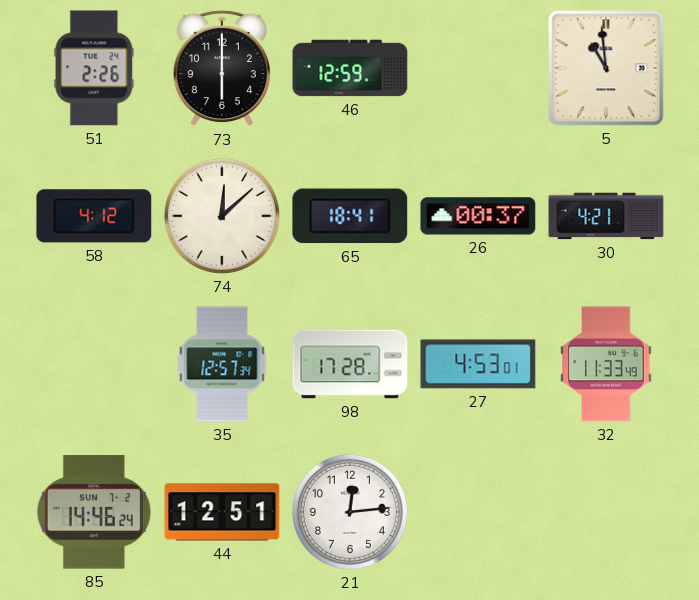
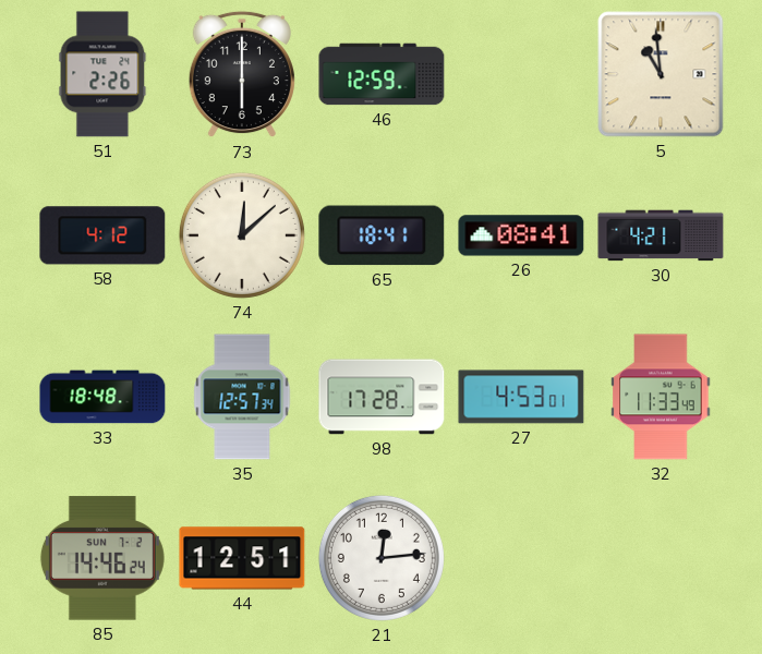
26: 00:37 -> 08:41 (521, 235)
33: none -> 18:48 (102, 397)
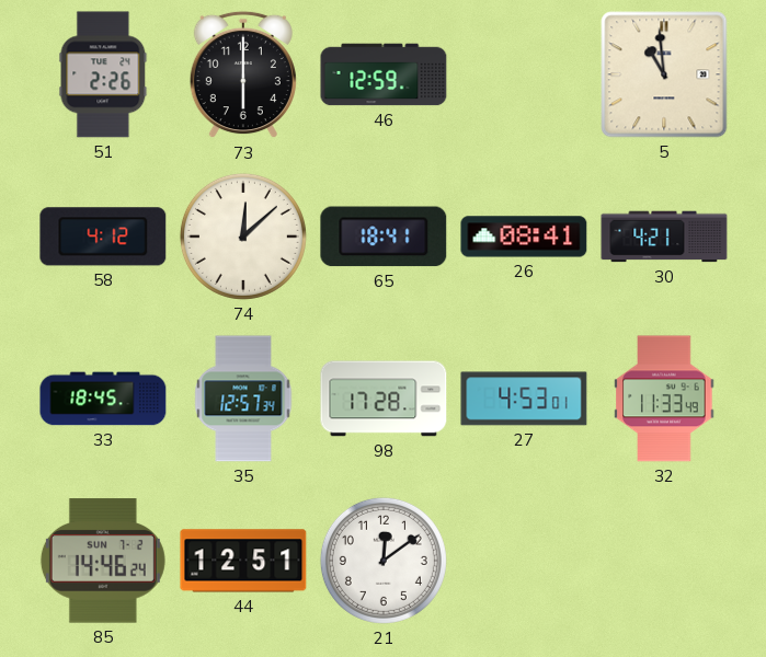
33: 18:48 -> 18:45 (103, 399)
21: 12:14 -> 12:09 (384, 561)
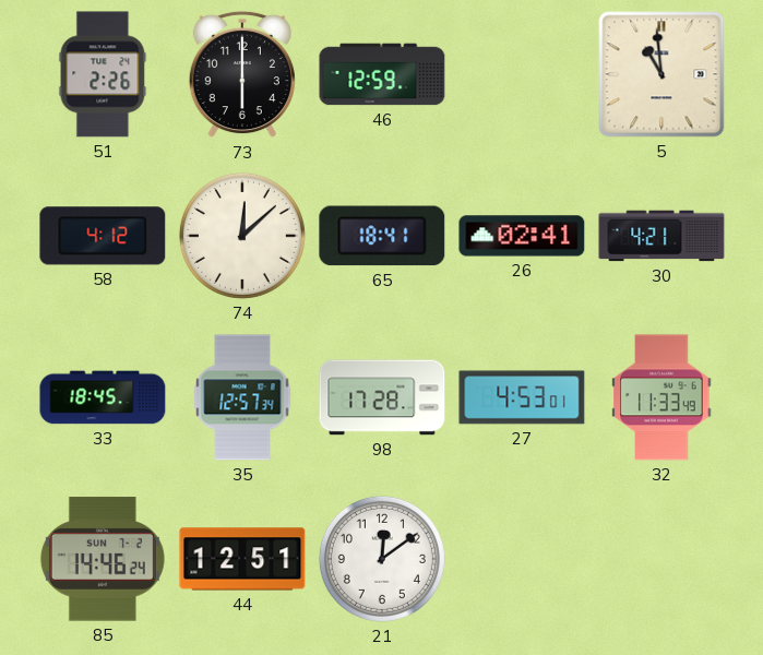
26: 08:41 -> 02:41 (522, 236)
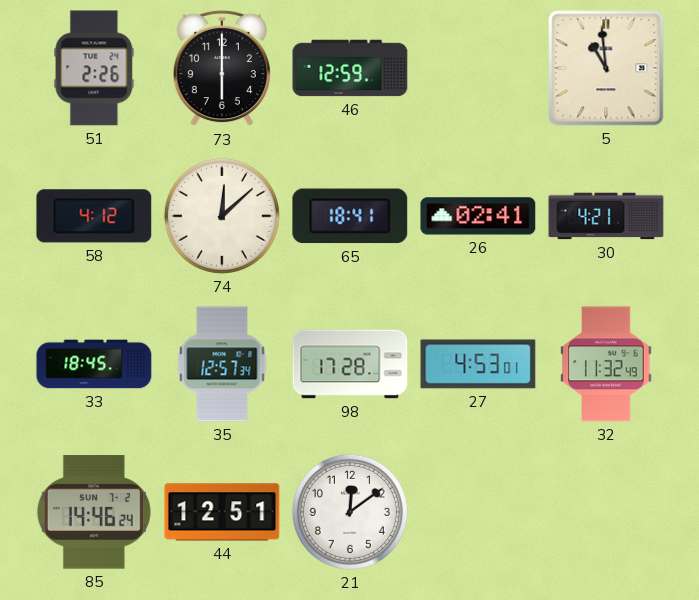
32: 11:33 -> 11:32 (606, 364)
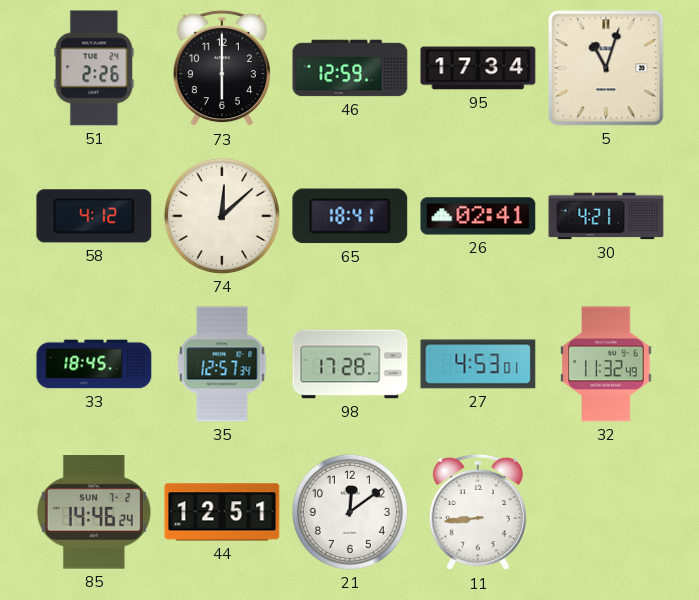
95: none -> 17:34 (478, 68)
5: 10:59 -> 11:03 (606, 68)
11: none -> 8:44 (478, 512)
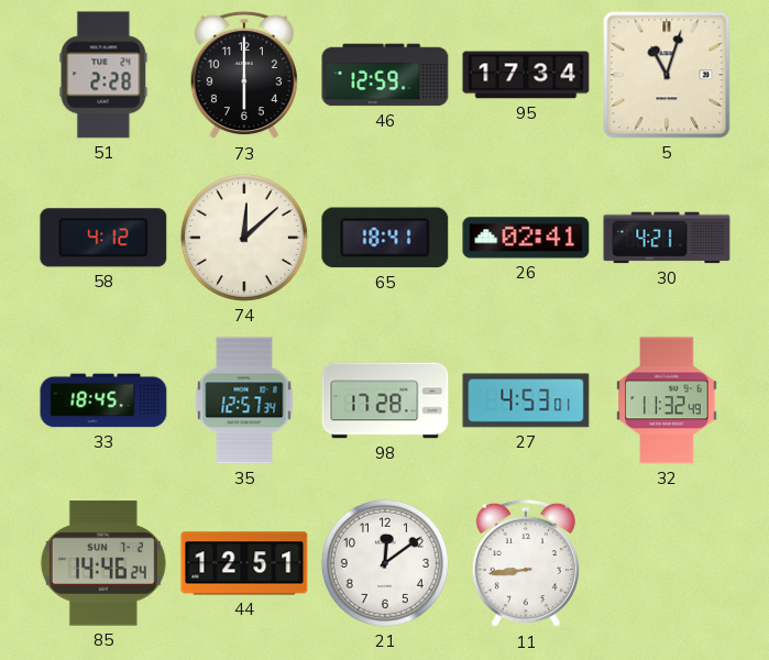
51: 2:26 -> 2:28 (103, 75)
